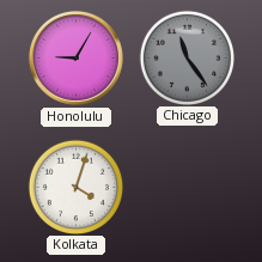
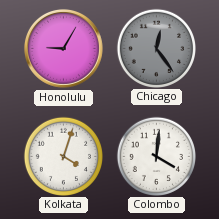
Chicago: 11:24 -> 12:24 (156, 48)
Colombo: none -> 4:01 (156, 156)
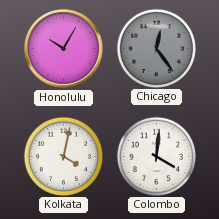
Honolulu: 9:05 -> 10:05 (63, 48)
Kolkata: 4:03 -> 4:02 (63, 156)
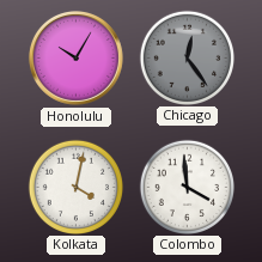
Colombo: 4:01 -> 3:59 (187, 187)
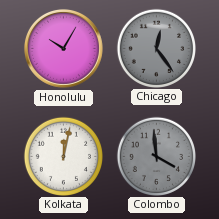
Kolkata: 4:02 -> 12:02 (63, 156)
Colombo dial: white -> grey (156, 156)
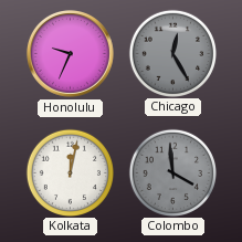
Honolulu: 10:05 -> 9:34 (70, 53)
Chicago: 12:24 -> 12:25 (172, 53)
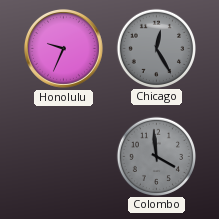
Kolkata: 12:02 -> none (70, 172)
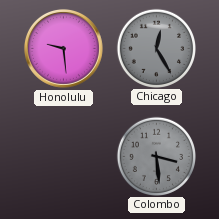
Honolulu: 9:34 -> 9:29 (63, 48)
Colombo: 3:59 -> 3:29 (156, 156)
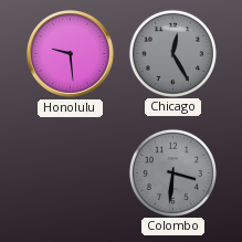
Colombo: 3:29 -> 3:31 (172, 172)
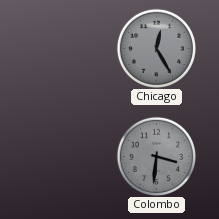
Honolulu: 9:29 -> none (70, 53)
